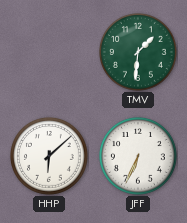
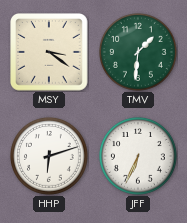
MSY: none -> 3:21 (50, 53)
HHP: 6:08 -> 6:12 (49, 156)
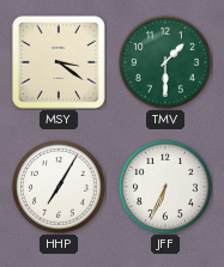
TMV: 1:31 -> 1:30 (165, 62)
HHP: 6:12 -> 7:05 (59, 187)
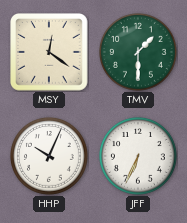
MSY: 3:21 -> 12:21 (50, 53)
HHP: 7:05 -> 10:04 (49, 156)
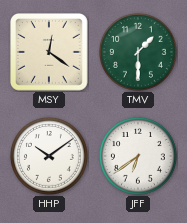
HHP: 10:04 -> 10:09 (49, 156)
JFF: 6:34 -> 6:39 (138, 156)
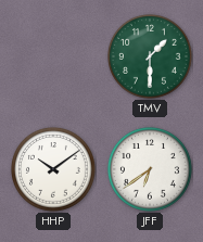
MSY: 12:21 -> none (50, 53)
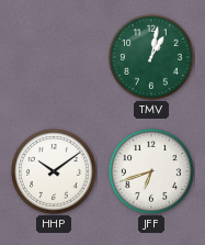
TMV: 1:30 -> 1:02 (151, 57)
JFF: 6:39 -> 6:42 (151, 171)
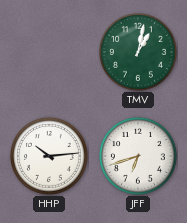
HHP: 10:09 -> 10:14 (49, 156)
